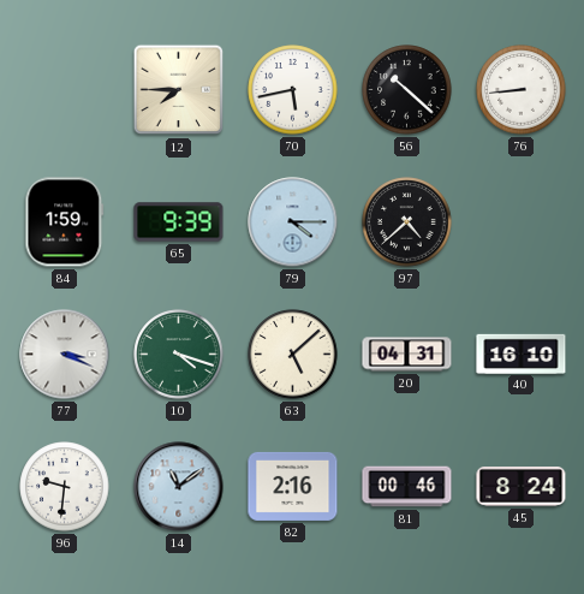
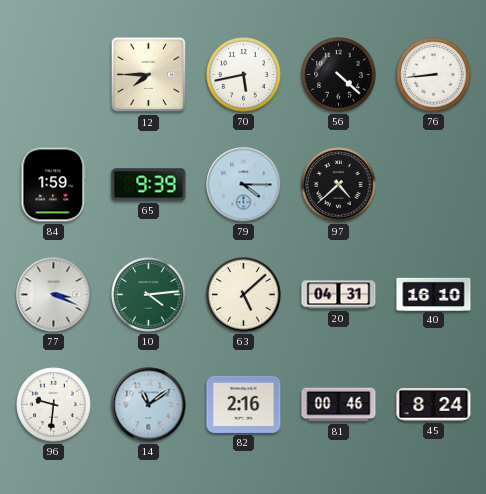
56: 10:22 -> 4:22 (339, 75)
10: 4:18 -> 4:14 (149, 295)
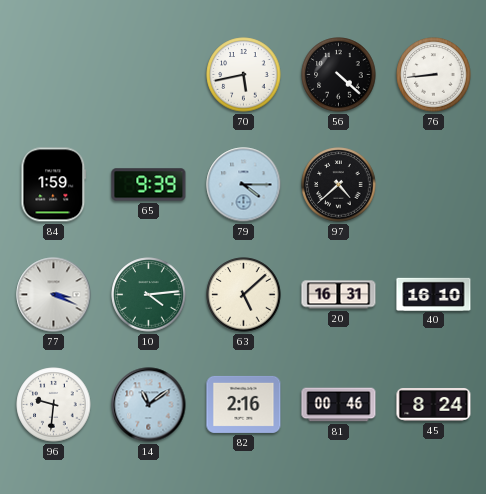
12: 7:45 -> none (149, 75)
20: 04:31 -> 16:31 (339, 295)
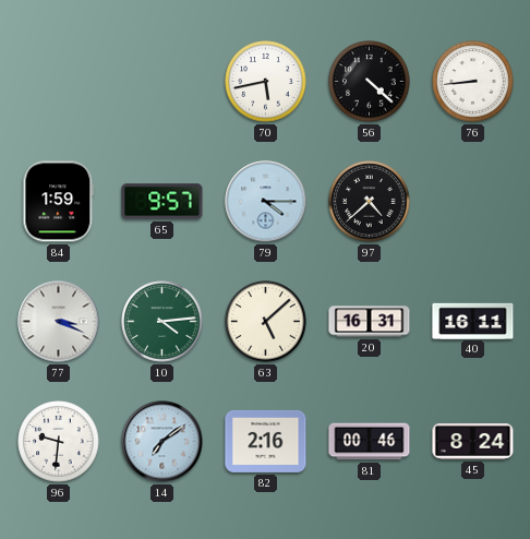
65: 9:39 -> 9:57 (162, 202)
40: 16:10 -> 16:11 (473, 321)
14: 11:09 -> 7:09 (162, 442)
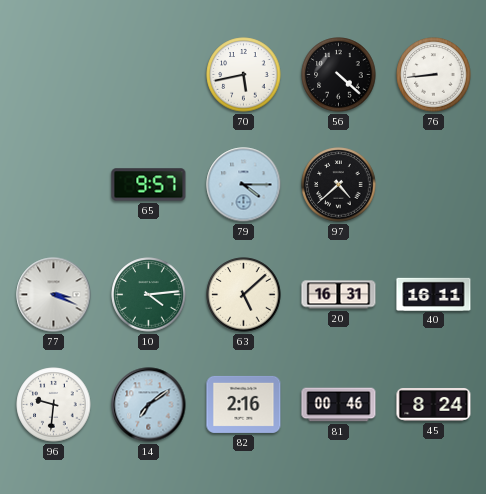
84: 1:59 -> none (59, 202)
